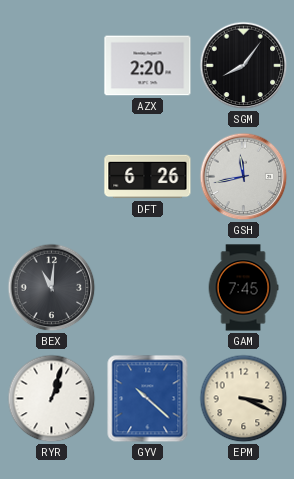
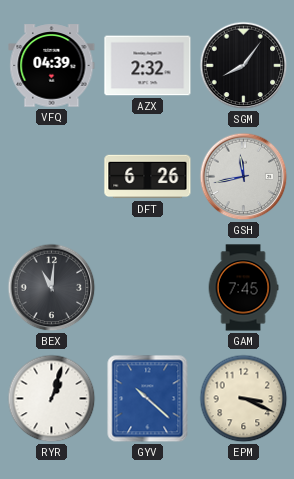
VFQ: none -> 04:39 (52, 66)
AZX: 2:20 -> 2:32 (148, 66)
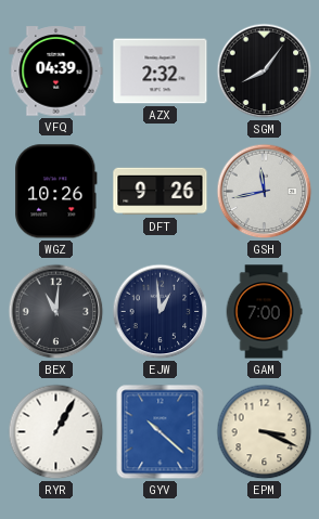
WGZ: none -> 10:26 (56, 192)
DFT: 6:26 -> 9:26 (161, 192)
EJW: none -> 12:59 (161, 312)
GAM: 7:45 -> 7:00 (264, 312)
RYR: 1:03 -> 1:05 (56, 432)
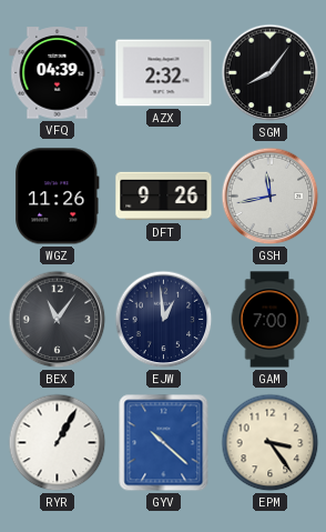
WGZ: 10:26 -> 11:26 (58, 197)
BEX: 11:01 -> 11:06 (58, 320)
EPM: 3:19 -> 3:24 (271, 443)
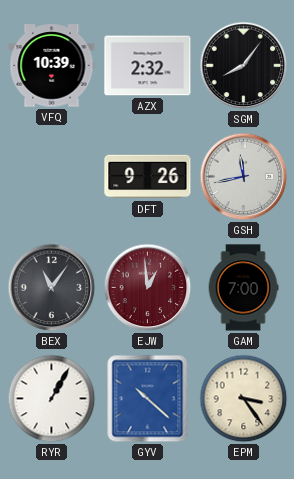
VFQ: 04:39 -> 10:39 (52, 66)
WGZ: 11:26 -> none (58, 197)
EJW dial: navy -> burgundy (148, 288)
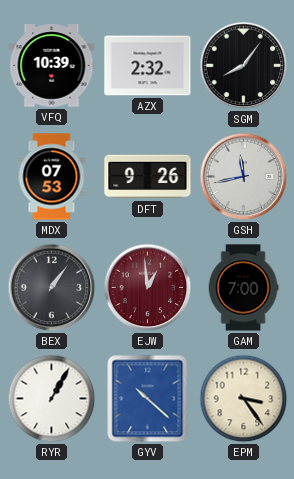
MDX: none -> 07:53 (52, 177)
BEX: 11:06 -> 1:06 (52, 288)
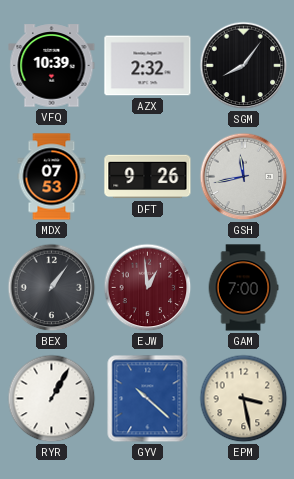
EPM: 3:24 -> 3:28 (244, 399)
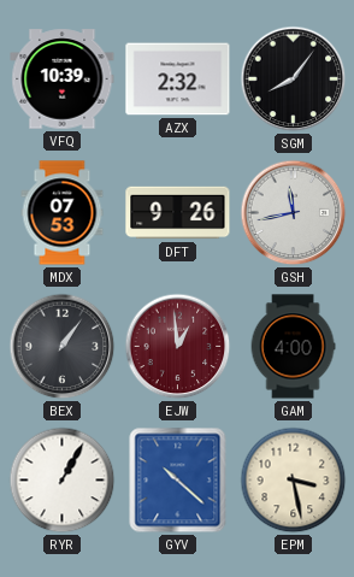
GAM: 7:00 -> 4:00 (293, 347)
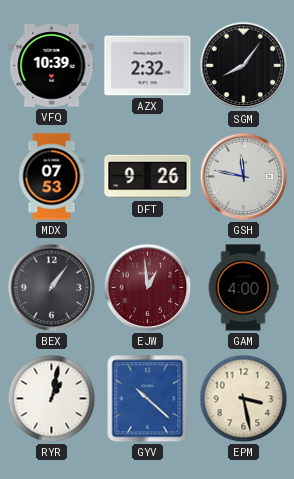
GSH: 11:43 -> 11:47 (244, 177)
RYR: 1:05 -> 1:02 (52, 399)
